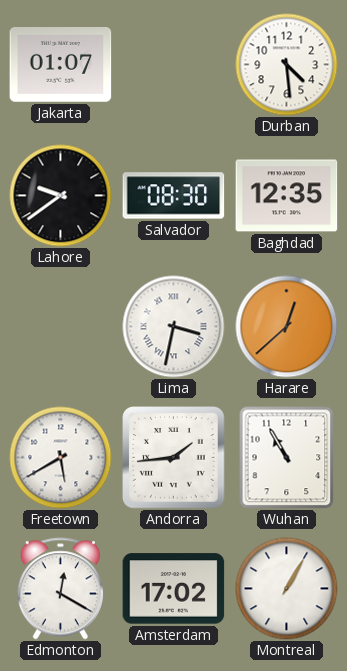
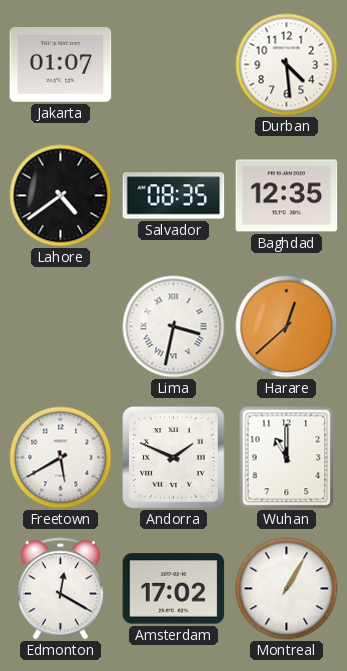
Lahore: 9:39 -> 4:39 (61, 196)
Salvador: 08:30 -> 08:35 (174, 196)
Andorra: 1:44 -> 1:49 (174, 458)
Wuhan: 10:55 -> 11:00 (287, 458)
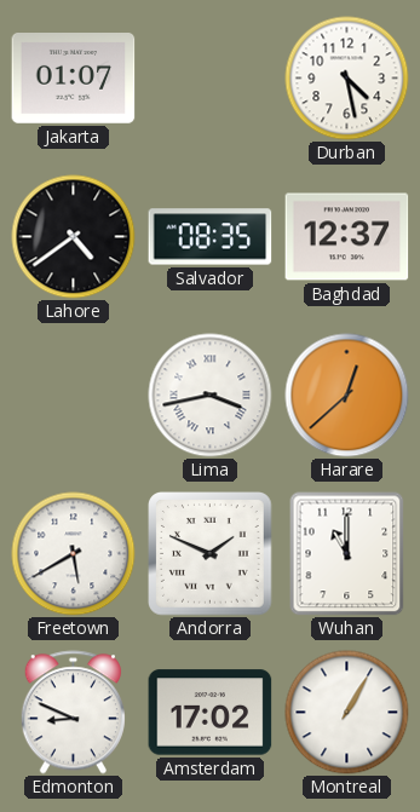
Durban: 4:29 -> 4:28 (347, 79)
Baghdad: 12:35 -> 12:37 (347, 237)
Lima: 3:32 -> 3:43 (211, 396)
Edmonton: 12:20 -> 8:49 (73, 713)
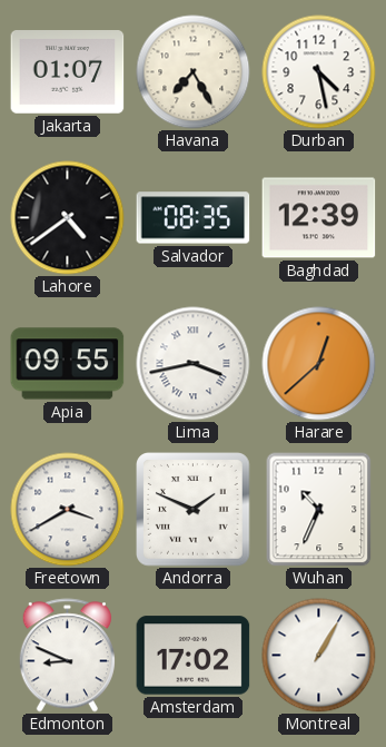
Havana: none -> 7:25 (194, 72)
Baghdad: 12:37 -> 12:39 (319, 218)
Apia: none -> 09:55 (68, 364)
Freetown: 5:40 -> 3:40 (68, 510)
Wuhan: 11:00 -> 10:34 (319, 510)
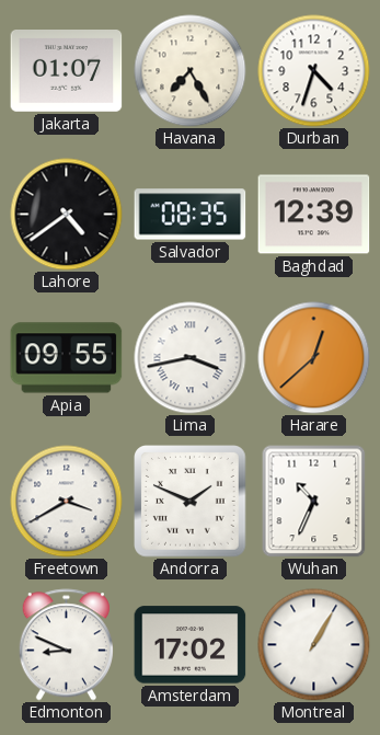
Durban: 4:28 -> 4:33 (314, 71)
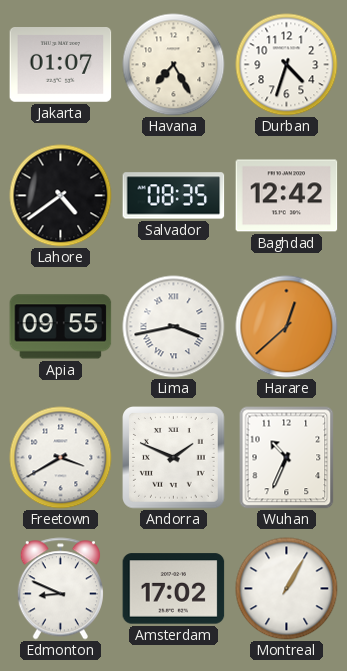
Baghdad: 12:39 -> 12:42 (287, 196)
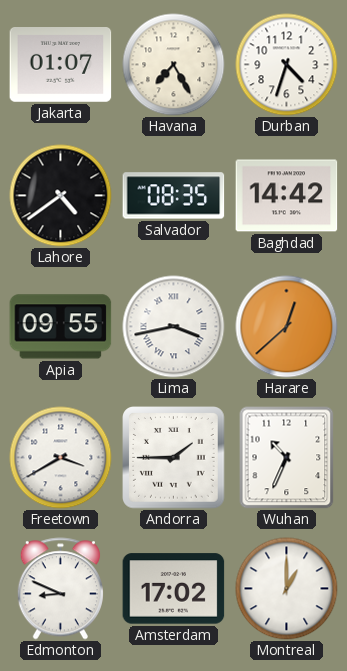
Baghdad: 12:42 -> 14:42 (287, 196)
Andorra: 1:49 -> 1:45 (174, 458)
Montreal: 1:05 -> 1:00 (287, 589)
